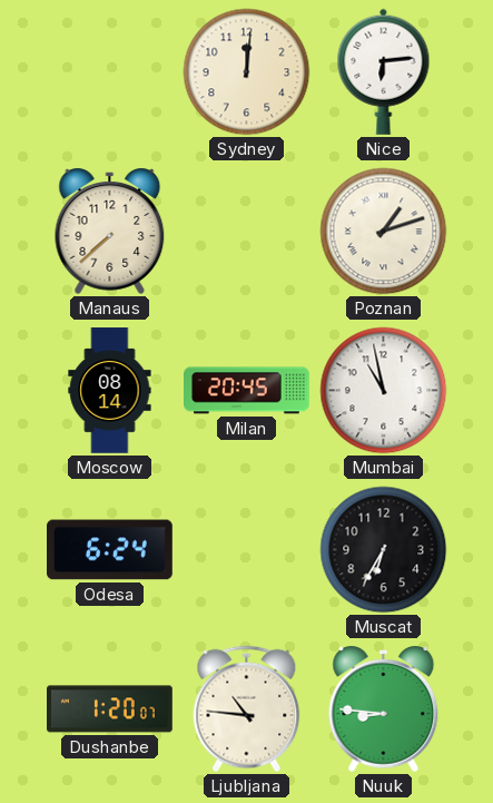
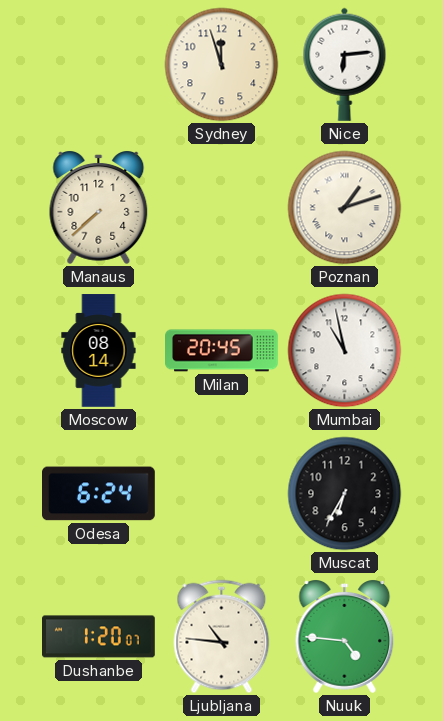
Sydney: 12:01 -> 11:57 (222, 65)
Nuuk: 8:46 -> 4:46 (345, 637)
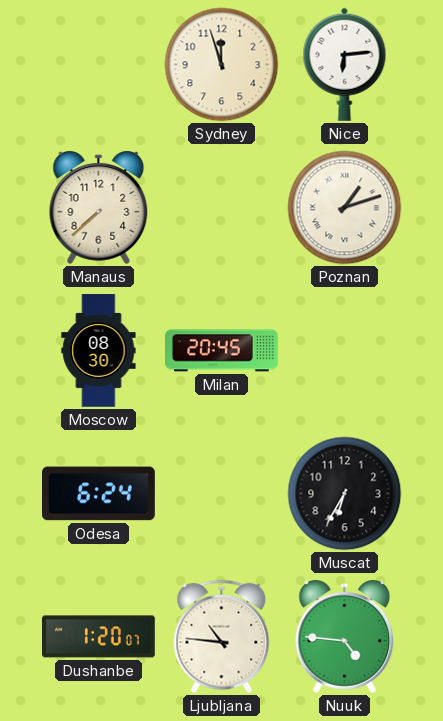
Moscow: 08:14 -> 08:30 (99, 351)
Mumbai: 10:58 -> none (345, 351)
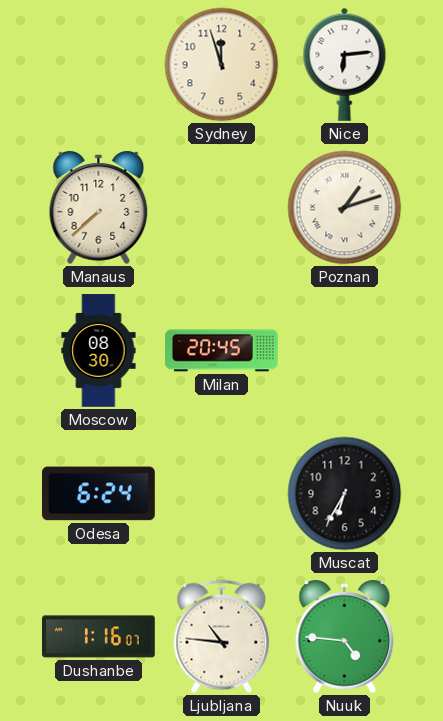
Dushanbe: 1:20 -> 1:16 (99, 637)
